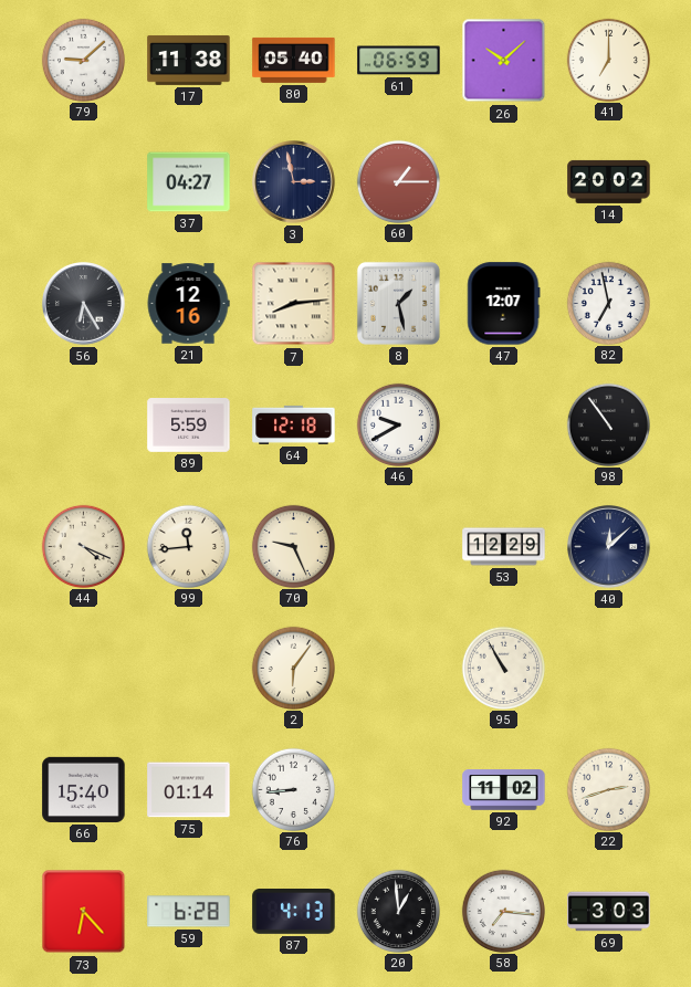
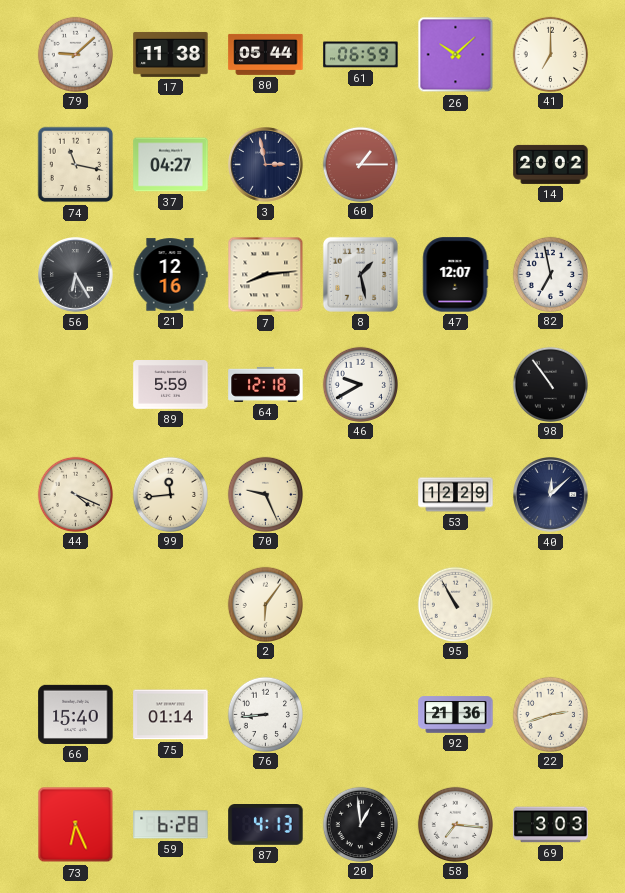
80: 05:40 -> 05:44 (266, 54)
74: none -> 11:17 (76, 165)
92: 11:02 -> 21:36 (456, 715)
73: 6:23 -> 6:26 (76, 825)
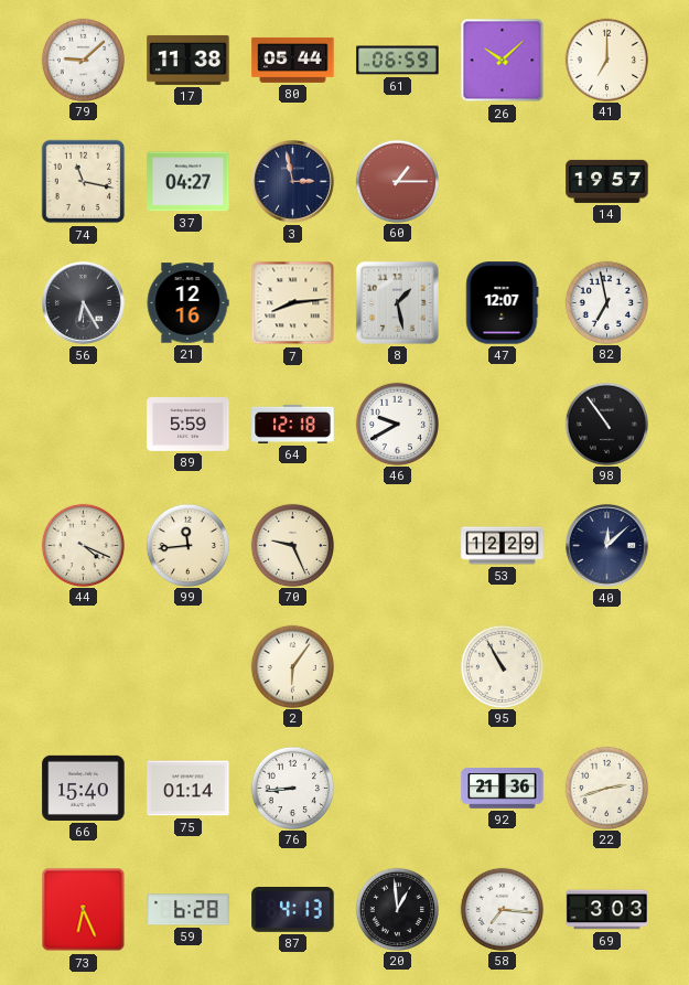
14: 20:02 -> 19:57 (607, 181)
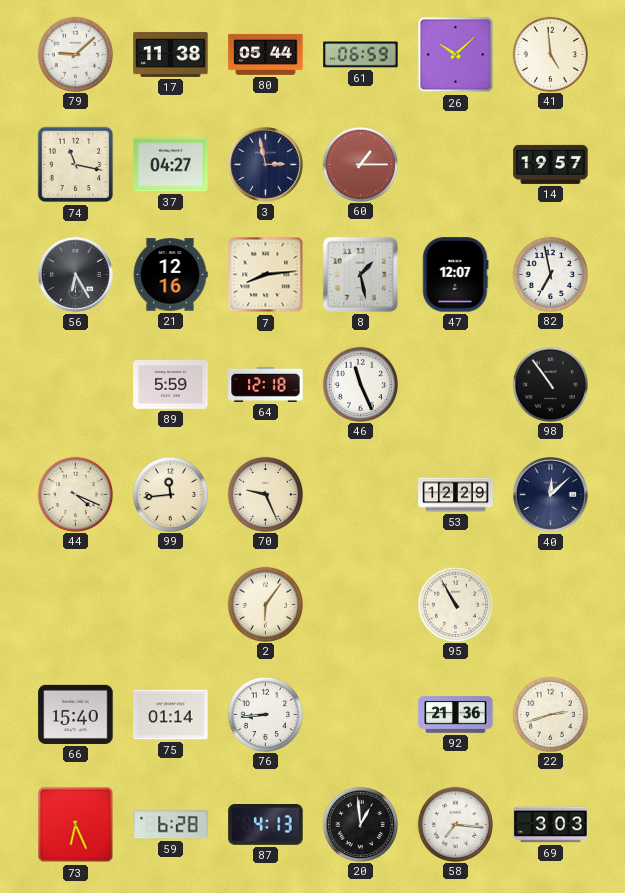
41: 7:00 -> 4:59 (550, 54)
46: 9:40 -> 11:26 (360, 384)
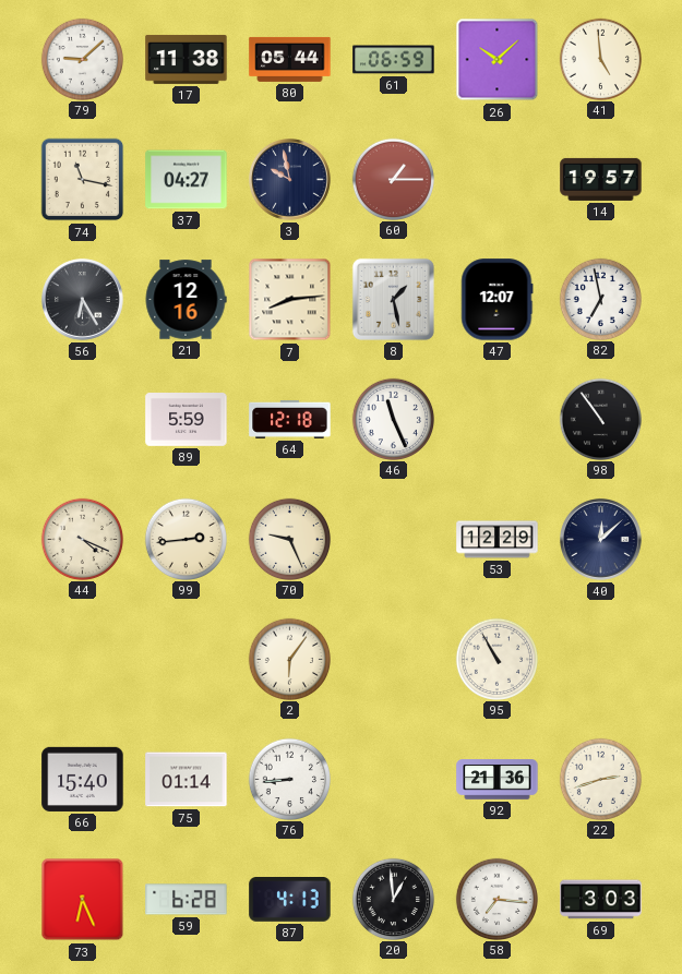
3: 2:58 -> 9:58 (290, 180)
99: 11:44 -> 2:44 (186, 539)
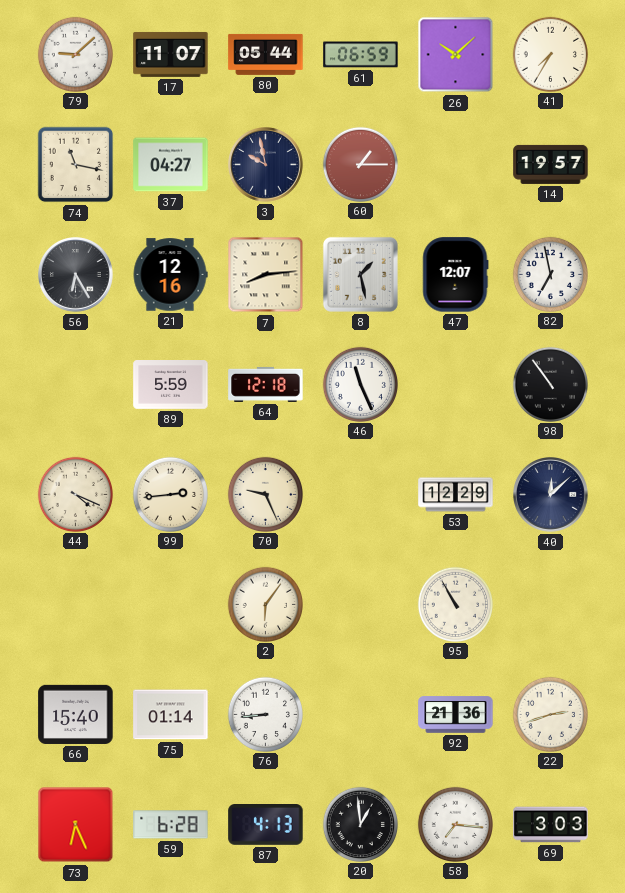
17: 11:38 -> 11:07 (171, 54)
41: 4:59 -> 7:35 (550, 54)
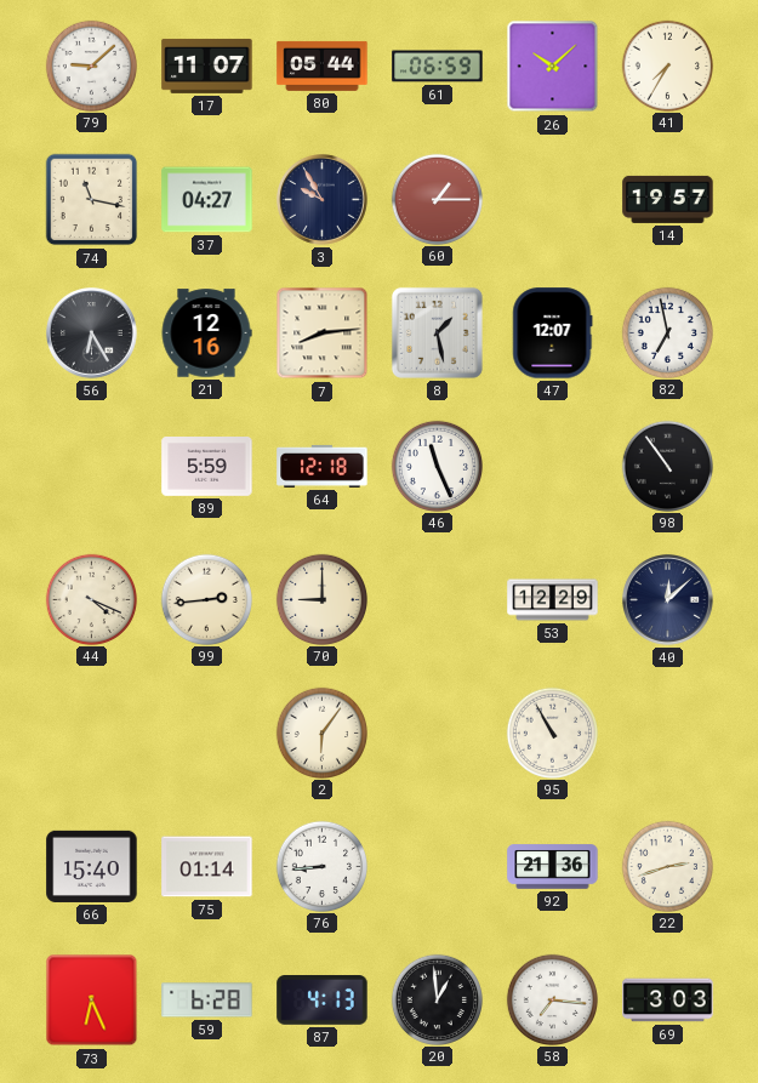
3: 9:58 -> 9:55 (323, 200)
70: 9:26 -> 9:00 (321, 599)
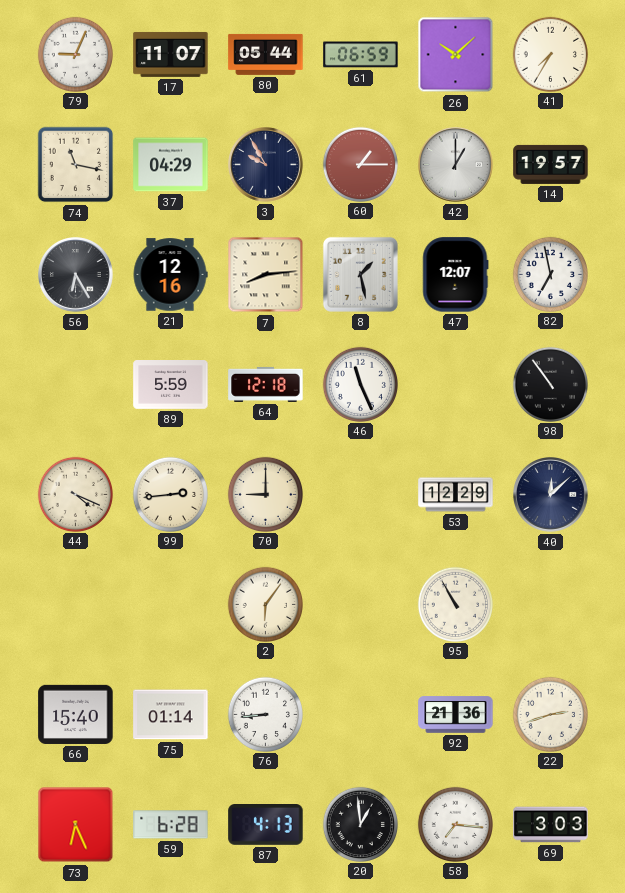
79: 9:08 -> 9:04 (75, 54)
37: 04:27 -> 04:29 (171, 165)
42: none -> 1:00 (456, 165)
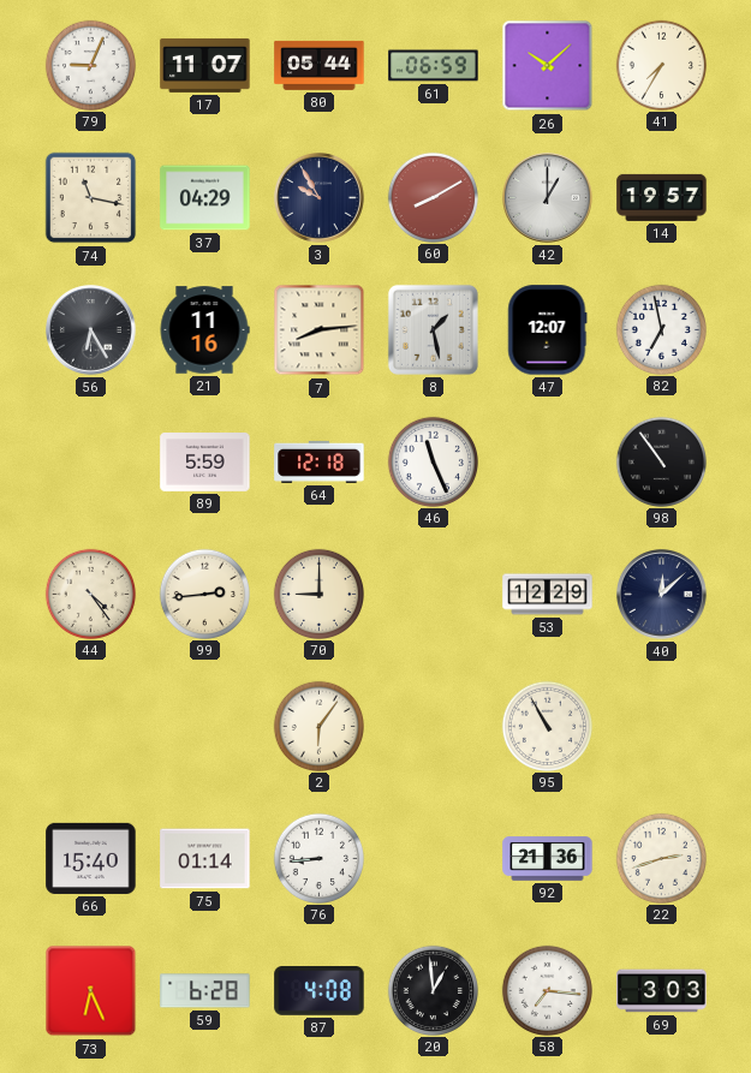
60: 1:15 -> 8:10 (433, 197)
21: 12:16 -> 11:16 (204, 330)
44: 4:19 -> 4:24 (90, 594)
87: 4:13 -> 4:08 (320, 991)
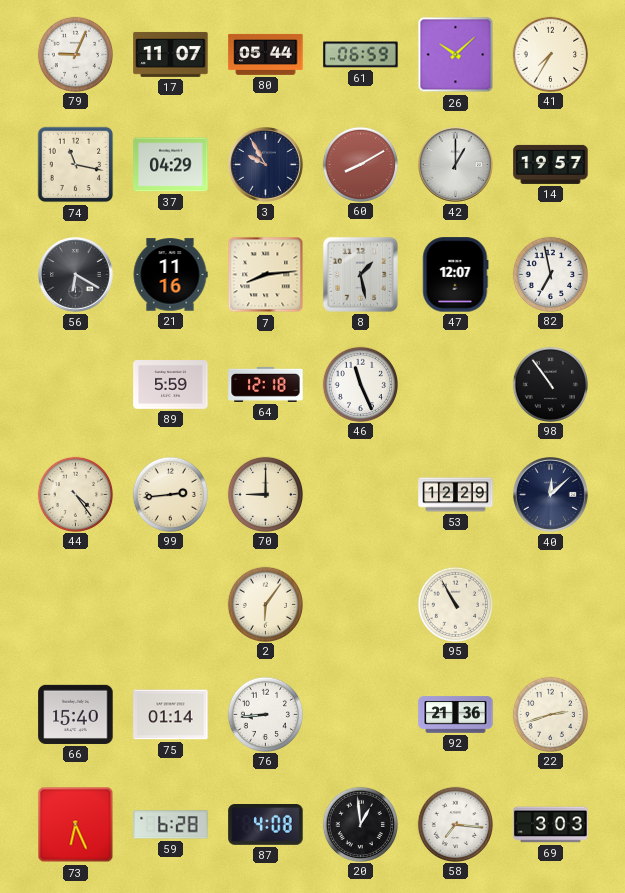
56: 6:25 -> 6:20 (76, 275)
